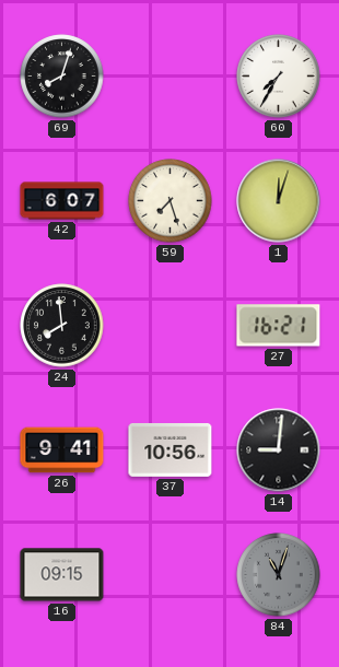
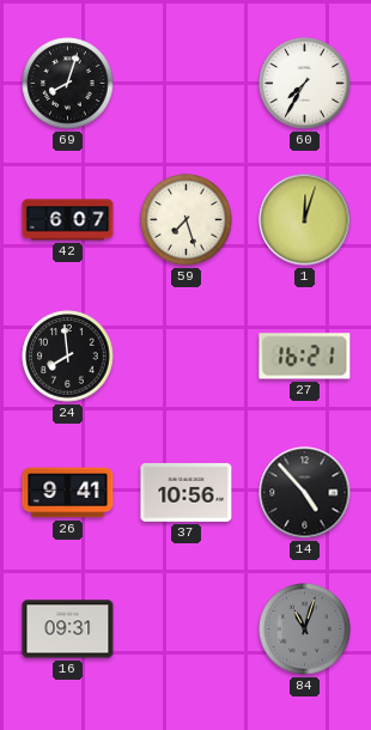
14: 9:01 -> 4:53 (305, 493)
16: 09:15 -> 09:31 (68, 629)
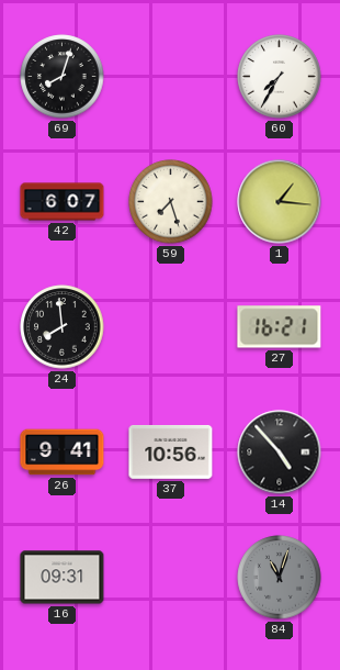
1: 12:03 -> 1:16 (280, 202)
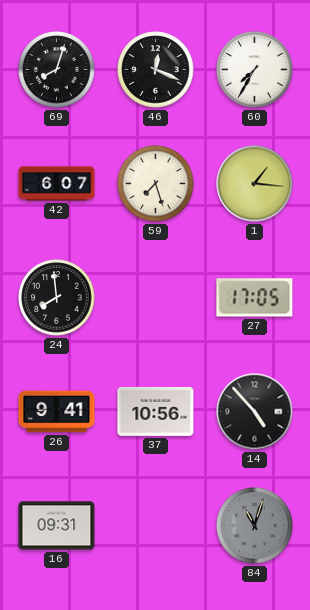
46: none -> 12:19 (156, 70)
27: 16:21 -> 17:05 (255, 298)
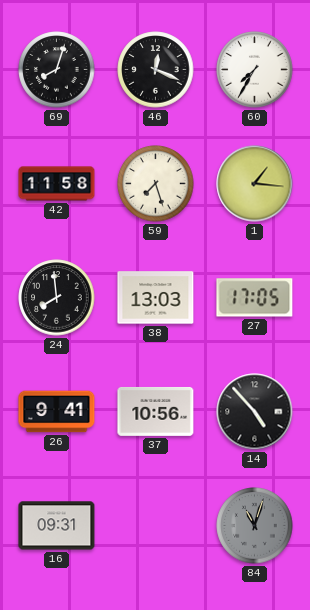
42: 6:07 -> 11:58 (57, 184)
38: none -> 13:03 (156, 298)
